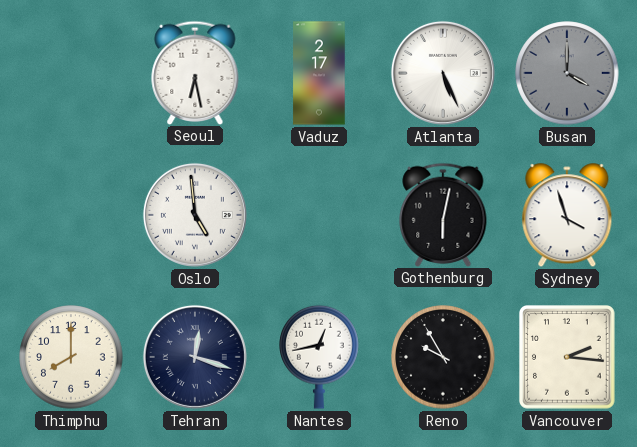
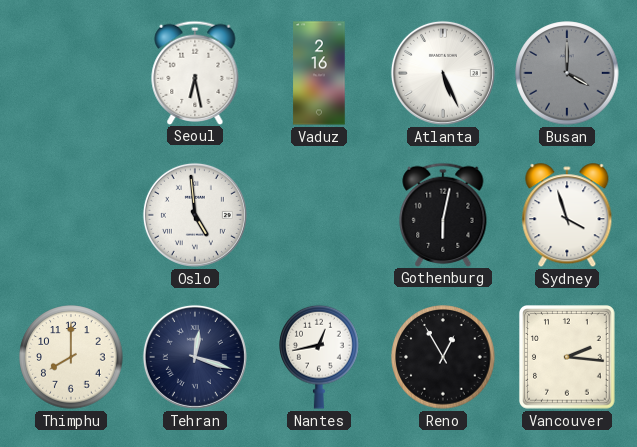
Vaduz: 2:17 -> 2:16 (319, 73)
Reno: 9:55 -> 12:55 (443, 357)
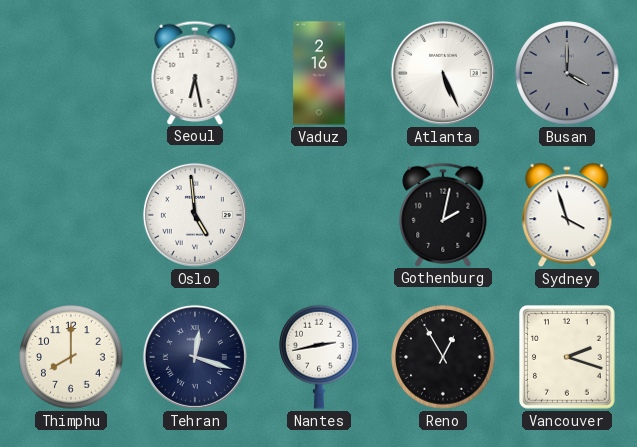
Gothenburg: 6:02 -> 2:02 (443, 214)
Nantes: 12:43 -> 2:43 (319, 357)
Vancouver: 2:16 -> 2:18 (568, 357)
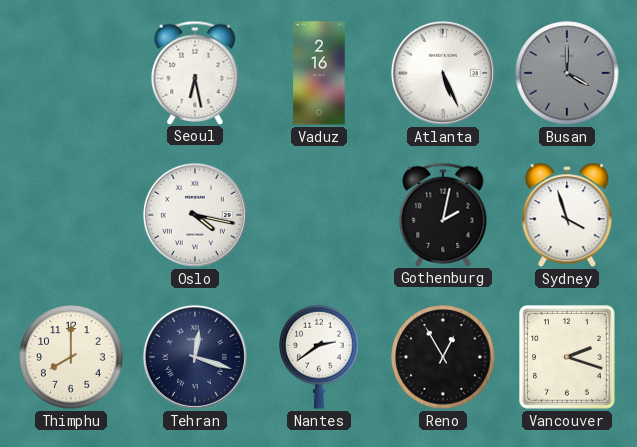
Oslo: 4:59 -> 4:17 (195, 215)
Nantes: 2:43 -> 2:39 (319, 357)
